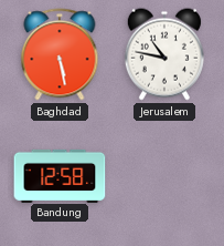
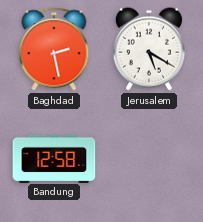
Baghdad: 5:28 -> 2:28 (54, 49)
Jerusalem: 10:47 -> 5:20 (149, 49)
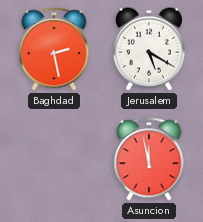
Bandung: 12:58 -> none (54, 158)
Asuncion: none -> 11:58 (149, 159)
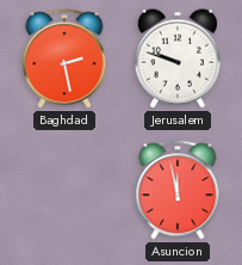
Jerusalem: 5:20 -> 9:48 (178, 58)
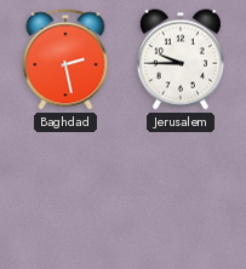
Jerusalem: 9:48 -> 9:45 (181, 59)
Asuncion: 11:58 -> none (178, 190)
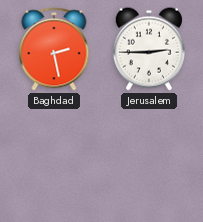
Jerusalem: 9:45 -> 2:45 (149, 49)
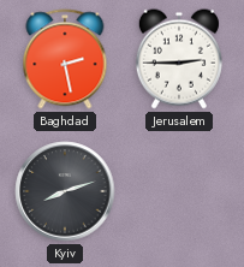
Kyiv: none -> 8:12 (65, 191)
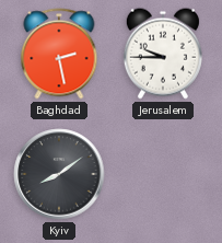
Jerusalem: 2:45 -> 9:45 (163, 54)
Kyiv: 8:12 -> 8:09 (59, 174)
